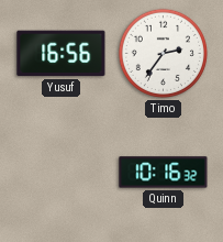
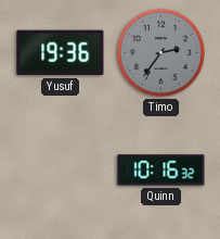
Yusuf: 16:56 -> 19:36 (61, 53)
Timo dial: white -> grey (160, 52)
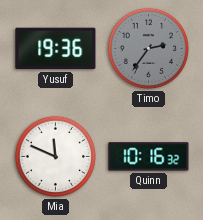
Mia: none -> 11:49 (55, 156)
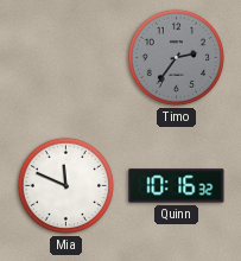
Yusuf: 19:36 -> none (56, 49)
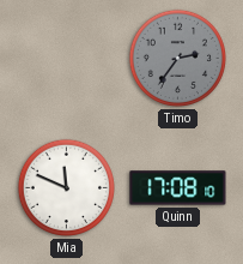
Quinn: 10:16 -> 17:08 (178, 188)
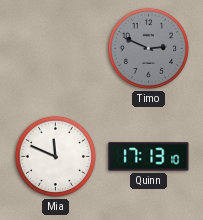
Timo: 2:36 -> 2:49 (148, 48)
Quinn: 17:08 -> 17:13 (149, 157)
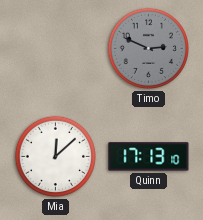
Mia: 11:49 -> 12:08 (55, 156)
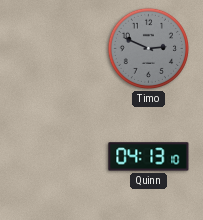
Mia: 12:08 -> none (55, 156)
Quinn: 17:13 -> 04:13 (149, 157)
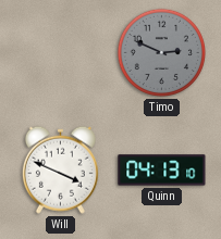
Will: none -> 3:49 (60, 169)
